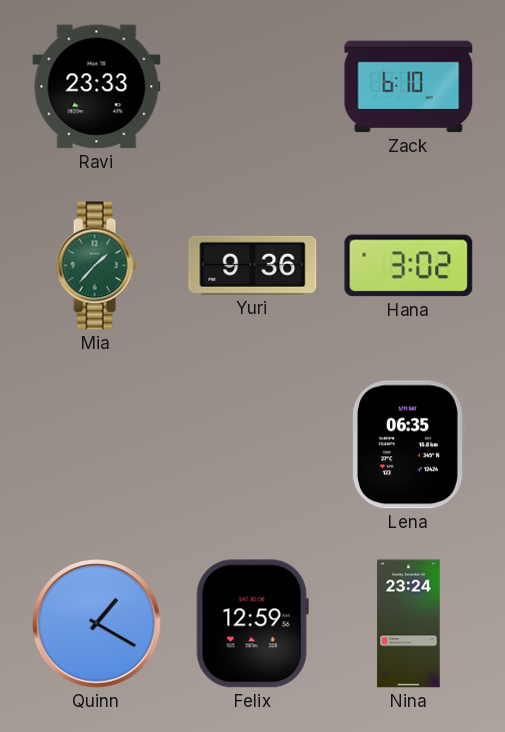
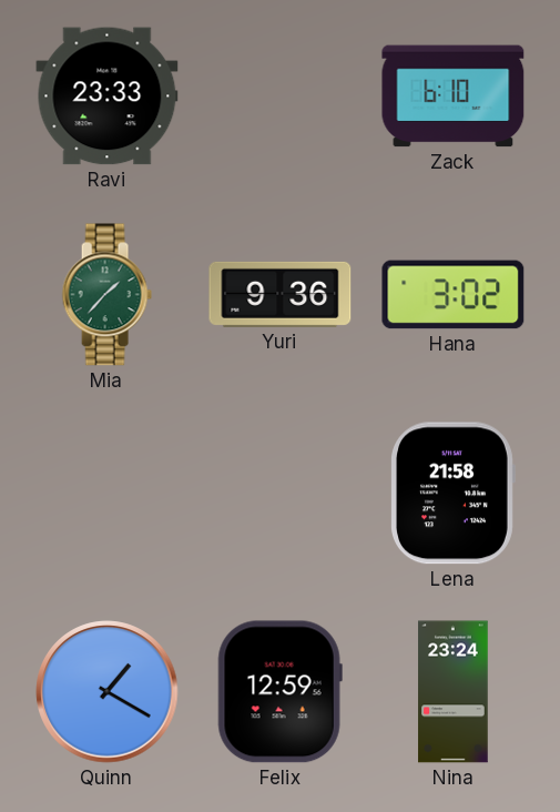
Lena: 06:35 -> 21:58 (454, 494)
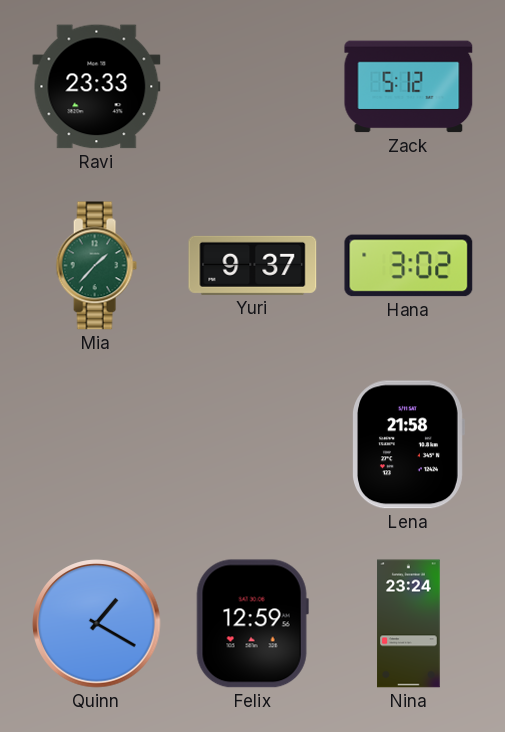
Zack: 6:10 -> 5:12 (409, 87)
Yuri: 9:36 -> 9:37 (253, 265)
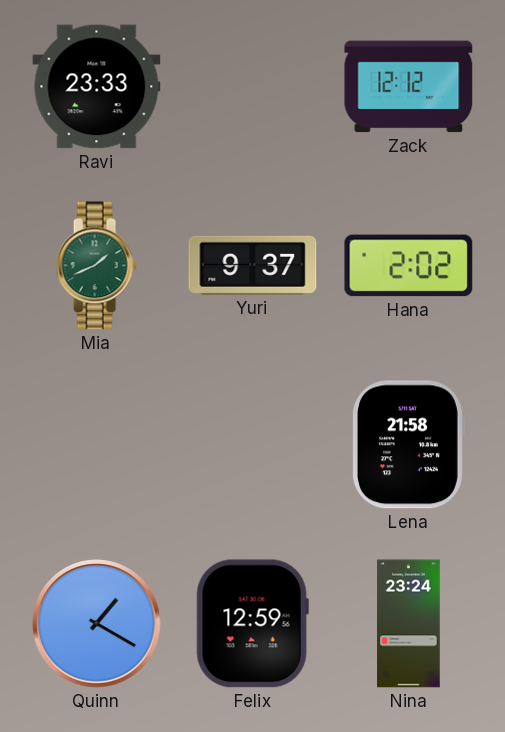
Zack: 5:12 -> 12:12 (409, 87)
Mia: 1:37 -> 1:41 (96, 266)
Hana: 3:02 -> 2:02 (409, 266)
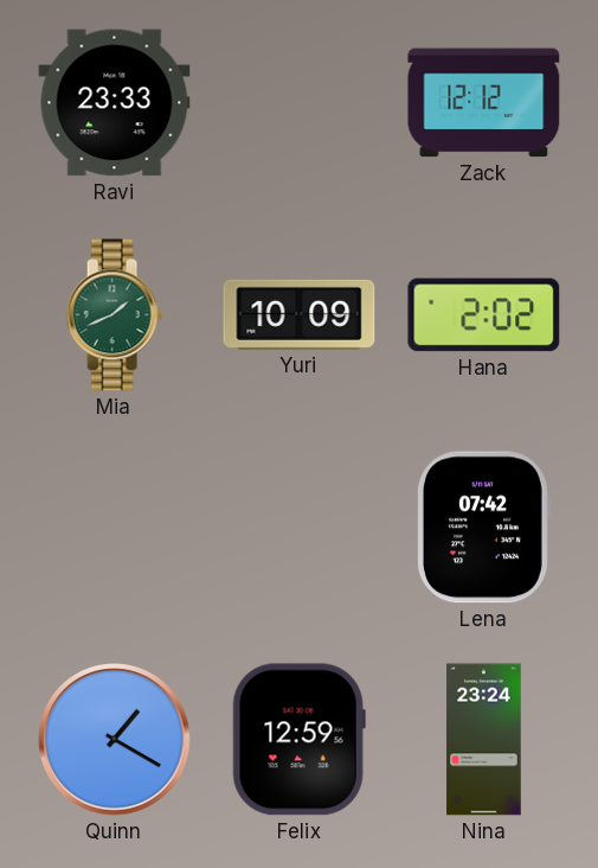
Yuri: 9:37 -> 10:09 (300, 314)
Lena: 21:58 -> 07:42 (484, 528)
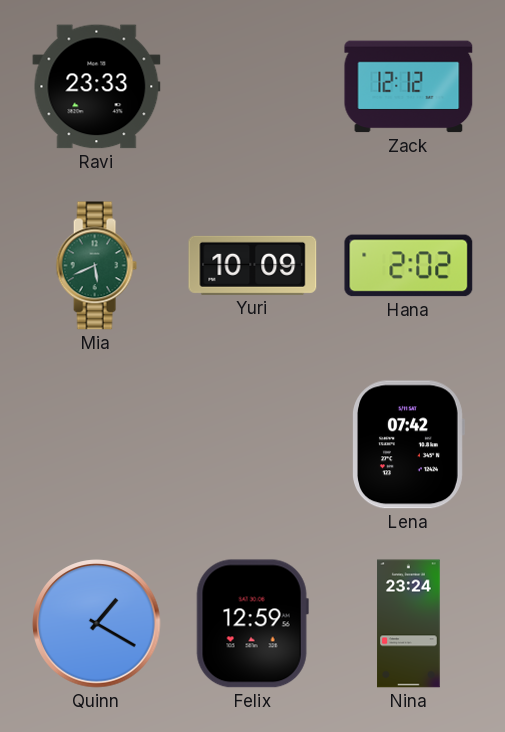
Mia: 1:41 -> 5:41 (96, 266)
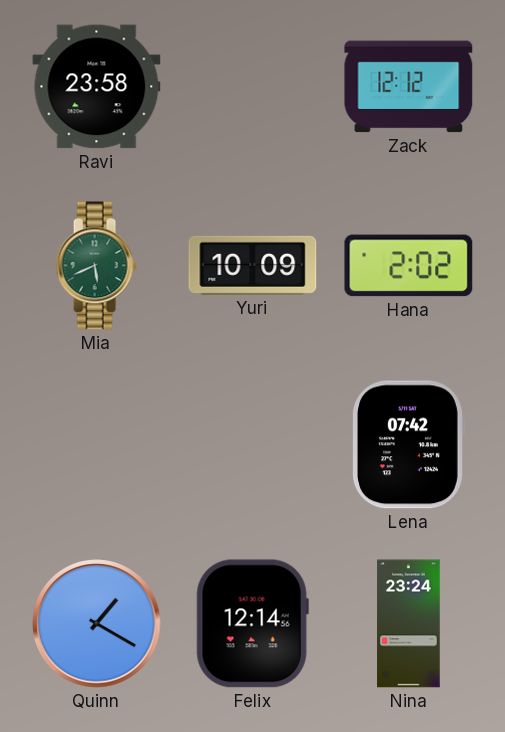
Ravi: 23:33 -> 23:58 (97, 87)
Felix: 12:59 -> 12:14 (252, 624)
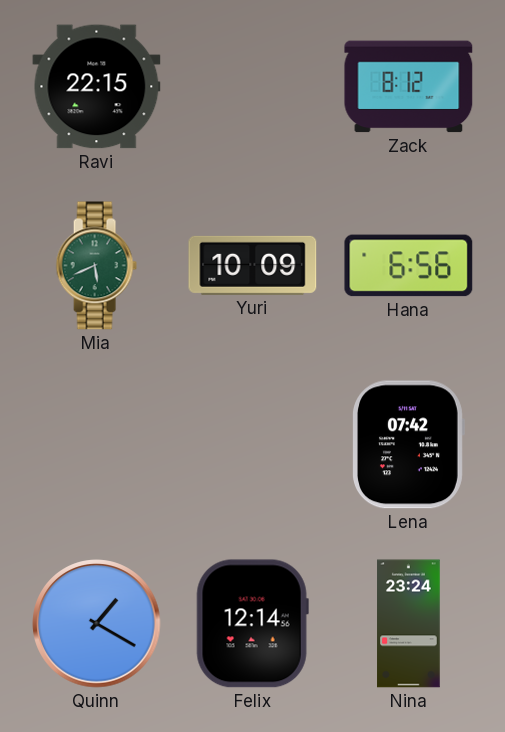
Ravi: 23:58 -> 22:15 (97, 87)
Zack: 12:12 -> 8:12 (409, 87)
Hana: 2:02 -> 6:56 (409, 266)
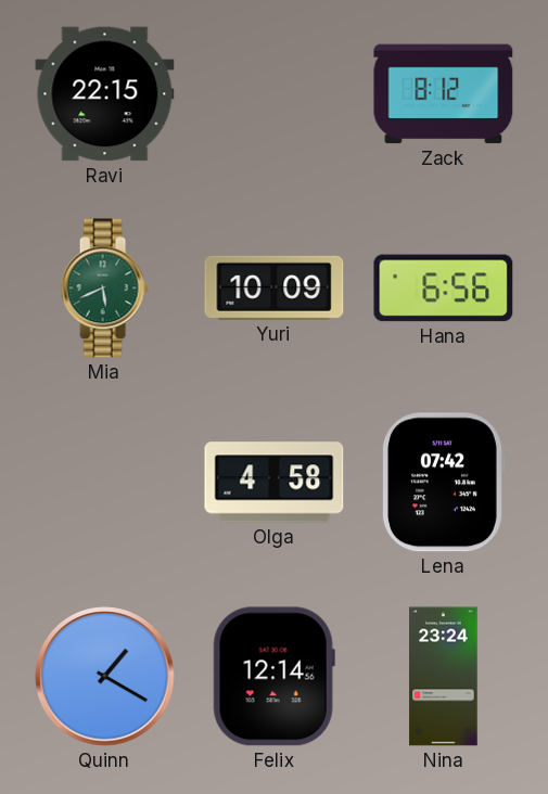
Olga: none -> 4:58 (275, 483)
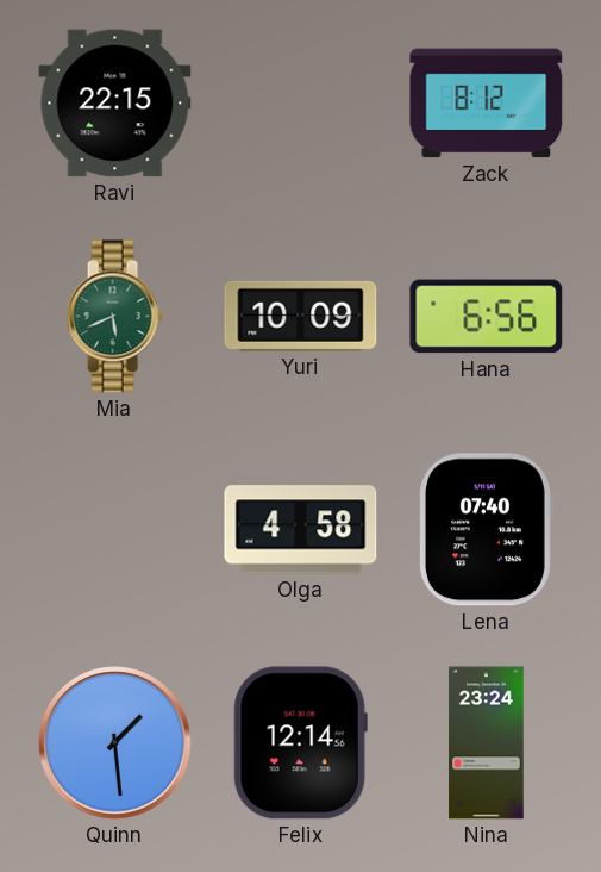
Lena: 07:42 -> 07:40 (487, 530)
Quinn: 1:20 -> 1:29 (115, 743)
